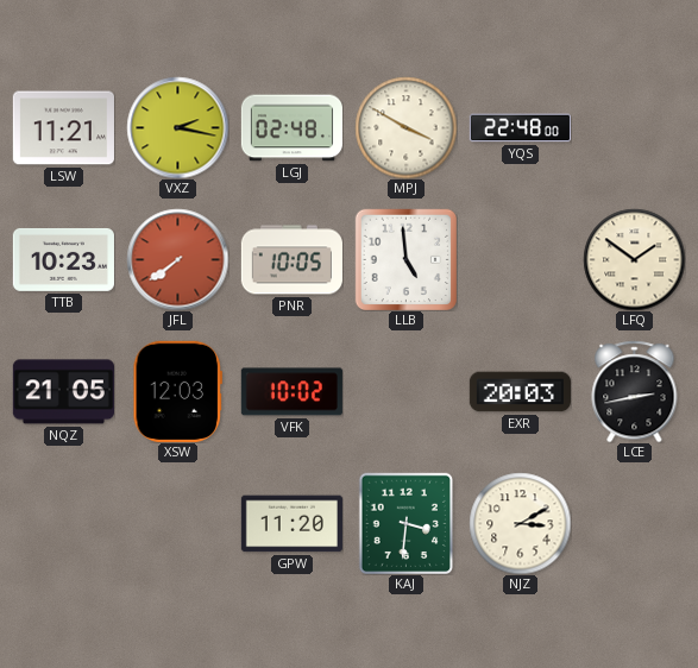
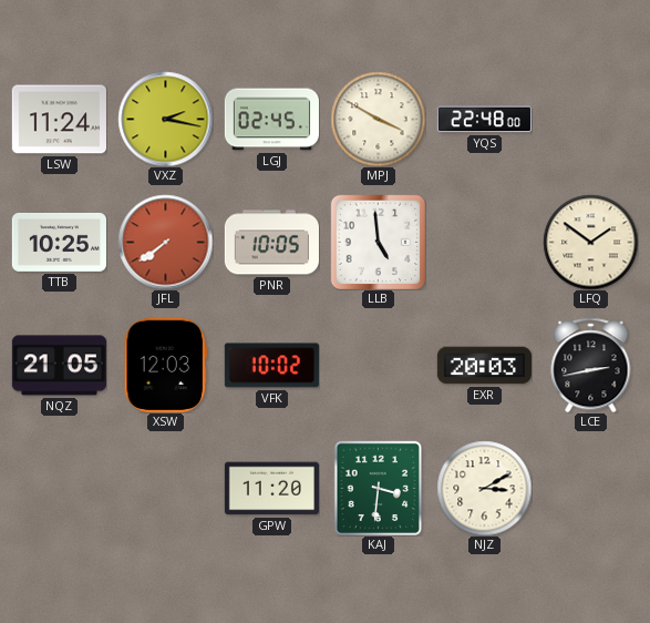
LSW: 11:21 -> 11:24 (59, 120)
LGJ: 02:48 -> 02:45 (271, 120)
TTB: 10:23 -> 10:25 (59, 242)
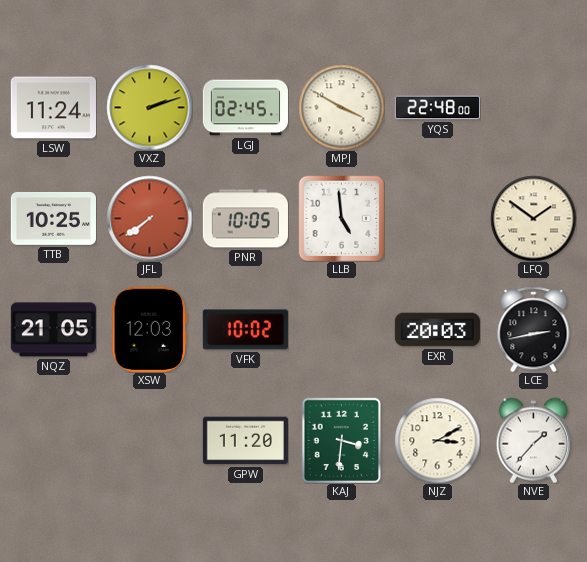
VXZ: 2:17 -> 2:12 (149, 107)
NVE: none -> 1:37 (534, 440)
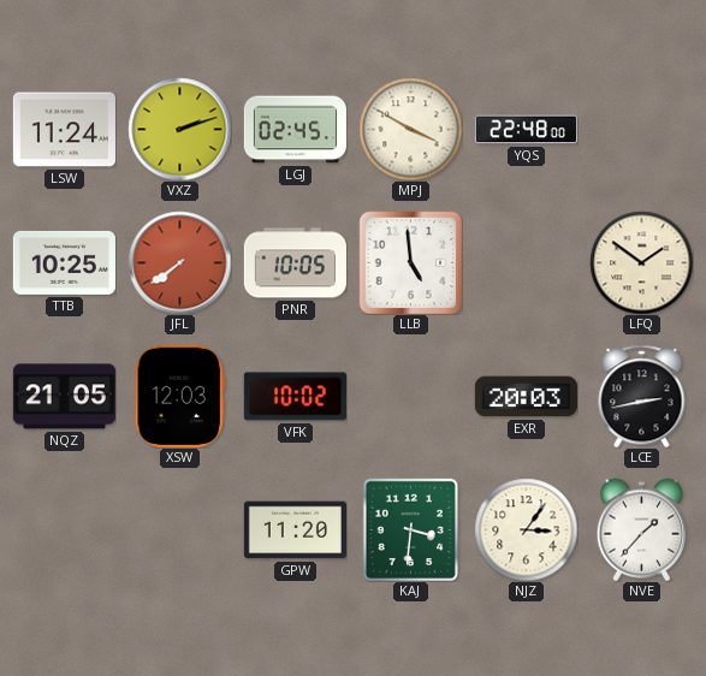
NJZ: 3:10 -> 3:06 (526, 529)
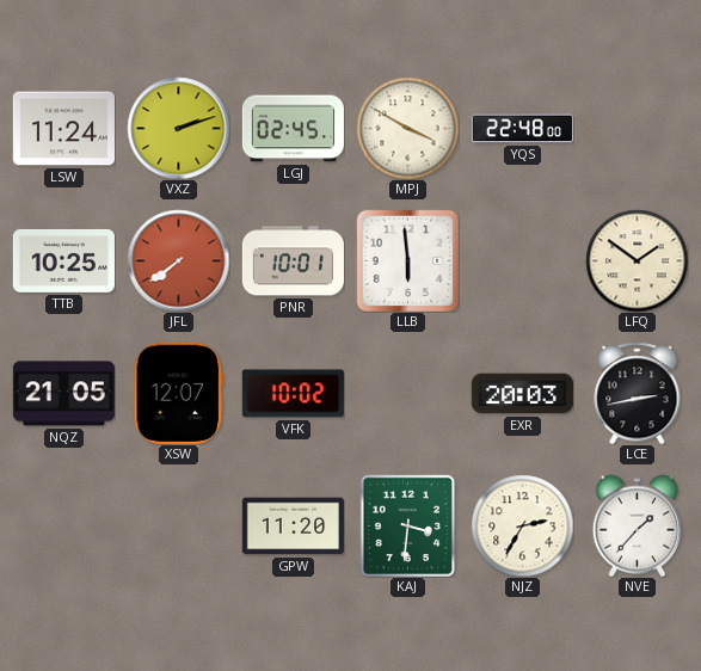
PNR: 10:05 -> 10:01 (293, 261)
LLB: 4:59 -> 5:59 (407, 260)
XSW: 12:03 -> 12:07 (178, 393)
NJZ: 3:06 -> 2:35 (522, 525)
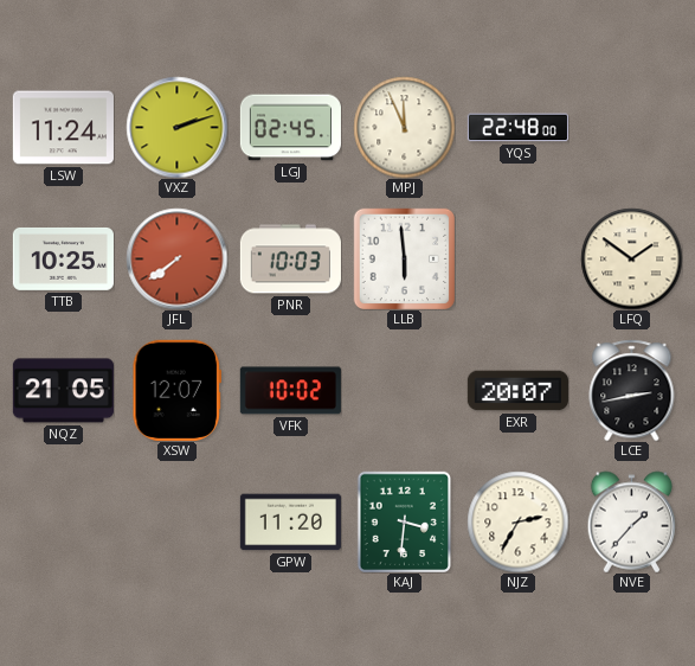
MPJ: 3:50 -> 11:56 (404, 127)
PNR: 10:01 -> 10:03 (290, 260)
EXR: 20:03 -> 20:07 (517, 391)
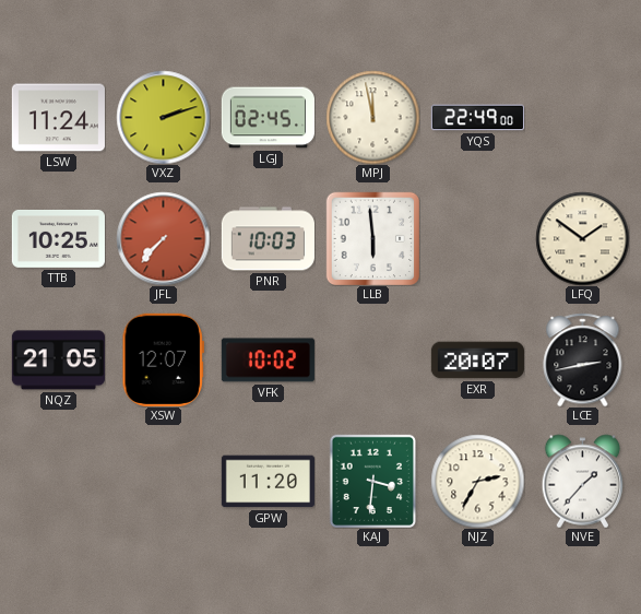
MPJ: 11:56 -> 11:58 (372, 117)
YQS: 22:48 -> 22:49 (477, 118)
JFL: 7:39 -> 7:37 (163, 238)
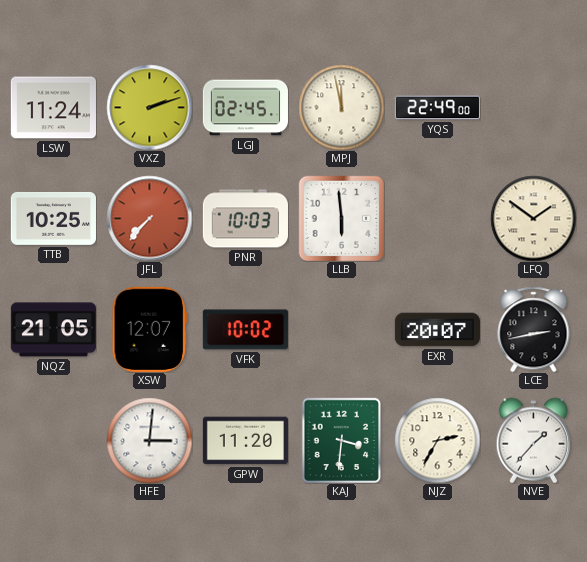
HFE: none -> 3:01 (149, 440)
